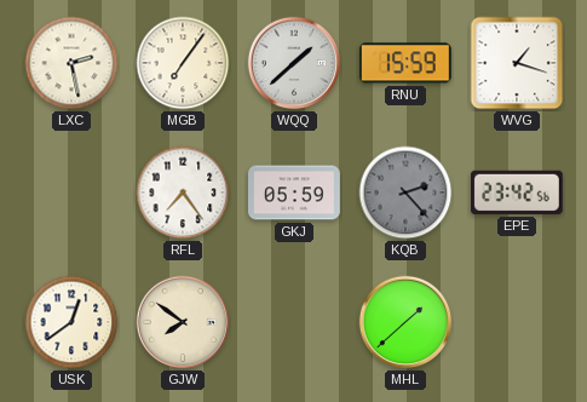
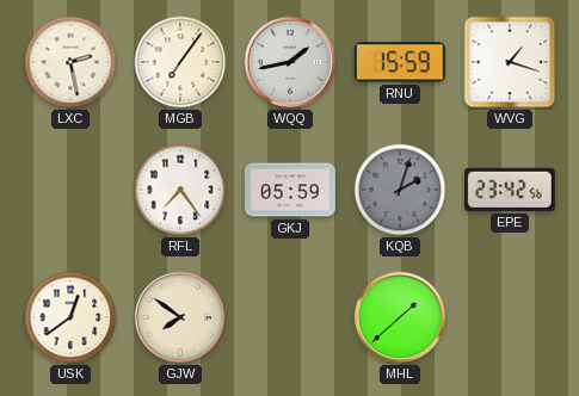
WQQ: 1:38 -> 1:43 (290, 62)
KQB: 2:23 -> 2:03 (400, 190)
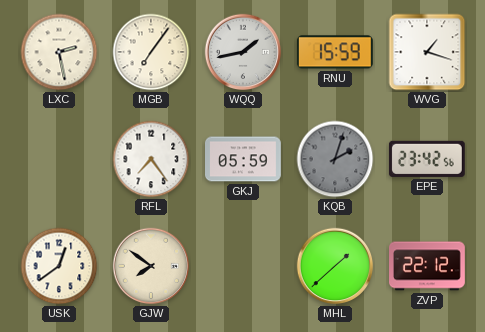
ZVP: none -> 22:12 (428, 266)
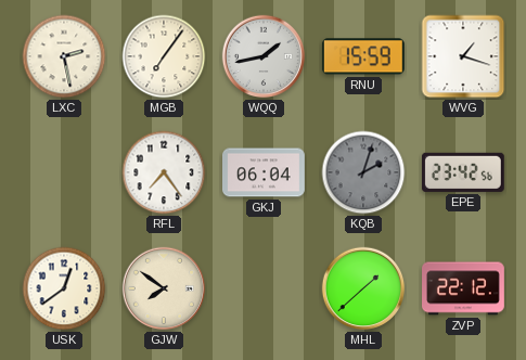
GKJ: 05:59 -> 06:04 (265, 172)
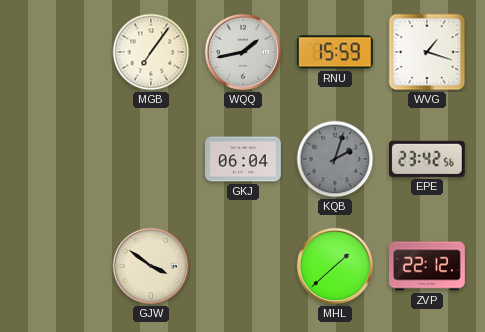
LXC: 2:28 -> none (64, 56)
RFL: 7:24 -> none (164, 172)
USK: 12:39 -> none (64, 288)
GJW: 7:51 -> 3:51 (151, 266)
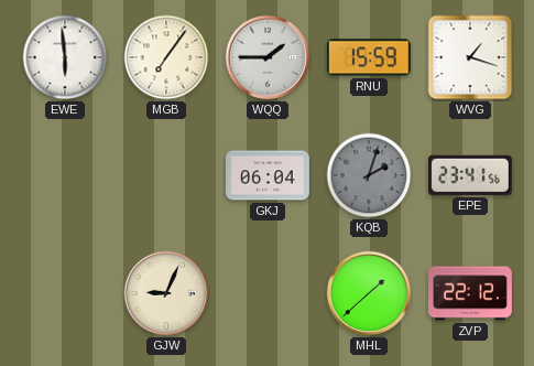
EWE: none -> 5:59 (65, 57)
WQQ: 1:43 -> 1:45 (268, 57)
EPE: 23:42 -> 23:41 (470, 175)
GJW: 3:51 -> 9:04 (166, 293)
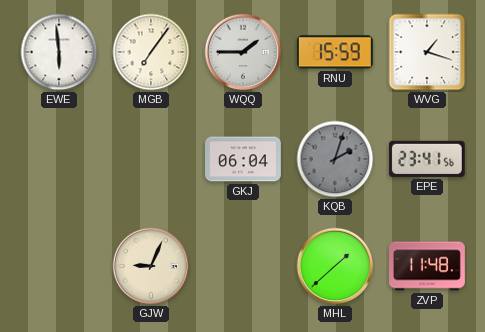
ZVP: 22:12 -> 11:48 (428, 266)
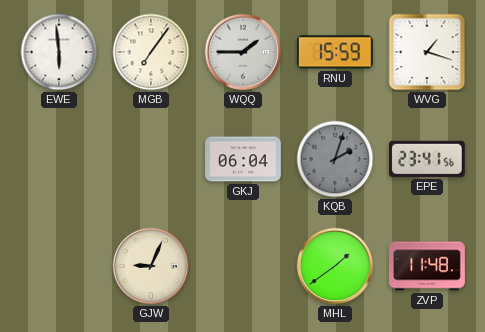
MHL: 1:38 -> 1:39 (335, 266)
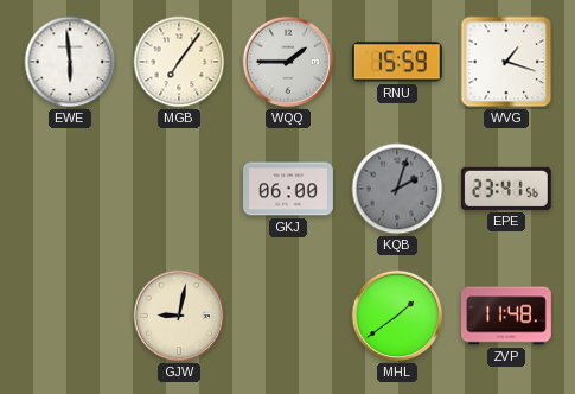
GKJ: 06:04 -> 06:00 (289, 189)
GJW: 9:04 -> 9:02 (179, 316)
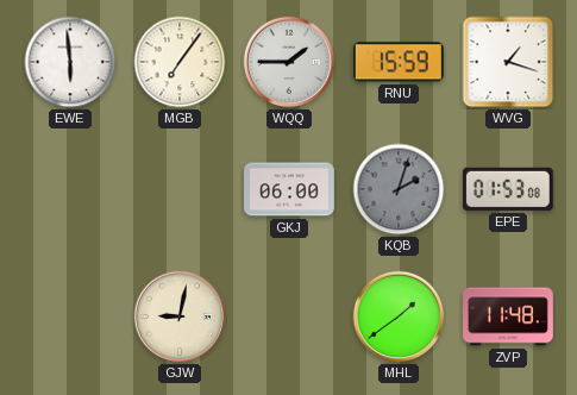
EPE: 23:41 -> 01:53 (508, 189)
